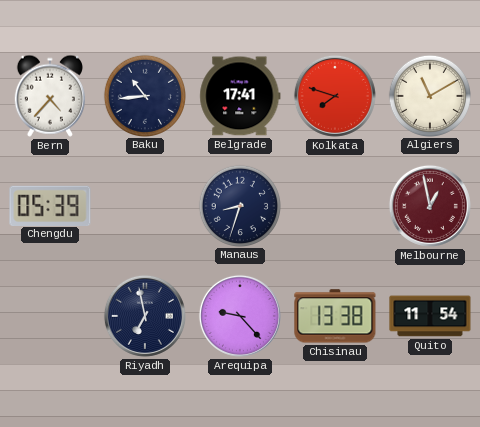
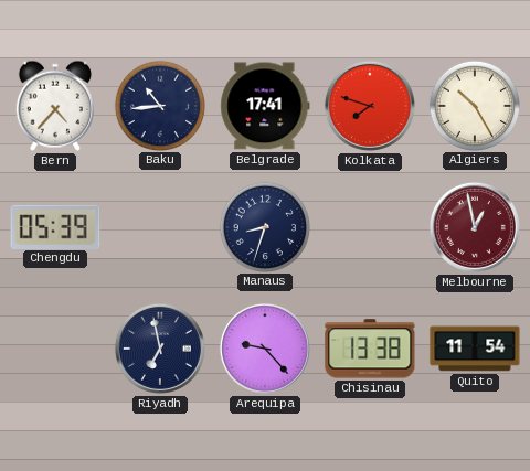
Algiers: 11:10 -> 10:25 (474, 105)
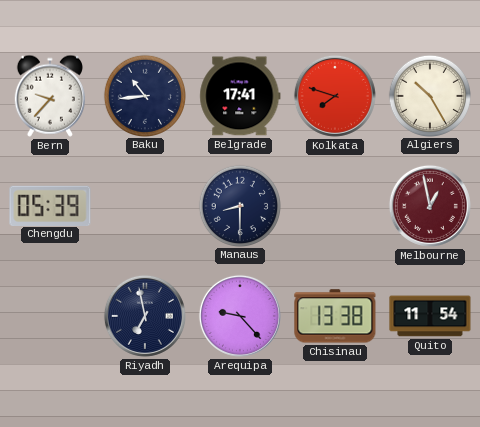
Bern: 4:37 -> 9:37 (50, 96)
Manaus: 8:33 -> 8:30 (239, 205)
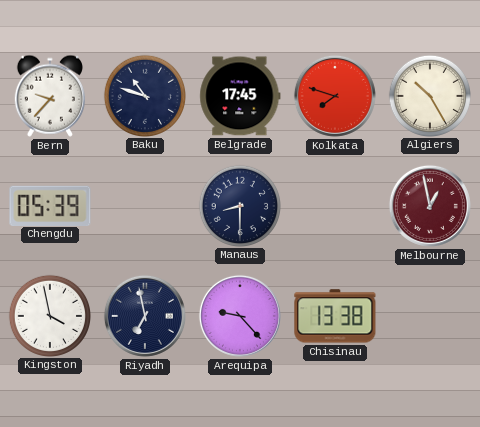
Baku: 10:44 -> 10:48 (144, 95)
Belgrade: 17:41 -> 17:45 (240, 96)
Kingston: none -> 3:58 (49, 315)
Quito: 11:54 -> none (430, 316)
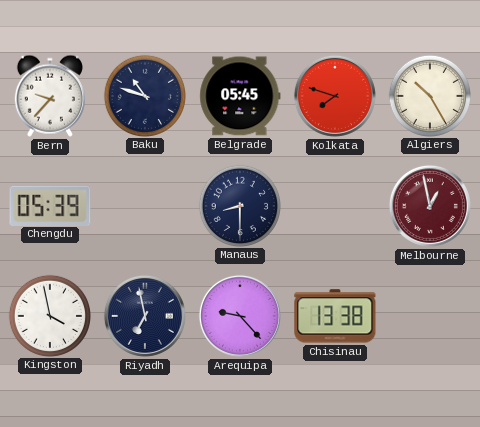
Belgrade: 17:45 -> 05:45 (240, 96)
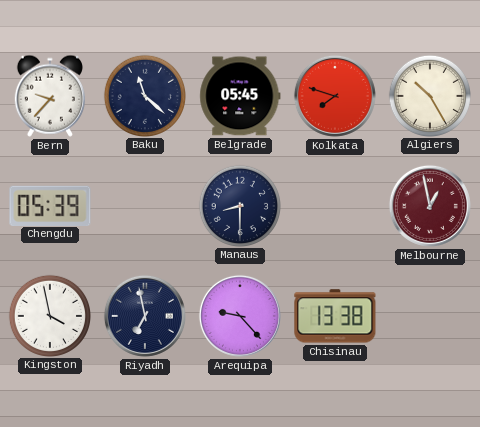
Baku: 10:48 -> 11:22 (144, 95)
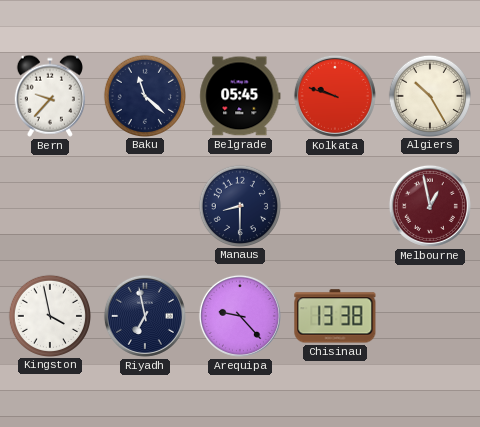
Kolkata: 7:48 -> 9:48 (335, 96)
Chengdu: 05:39 -> none (50, 205)
